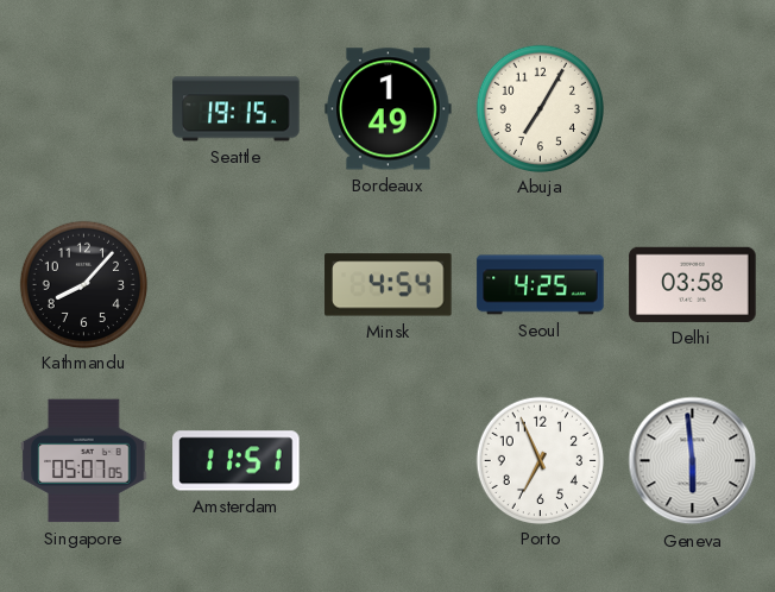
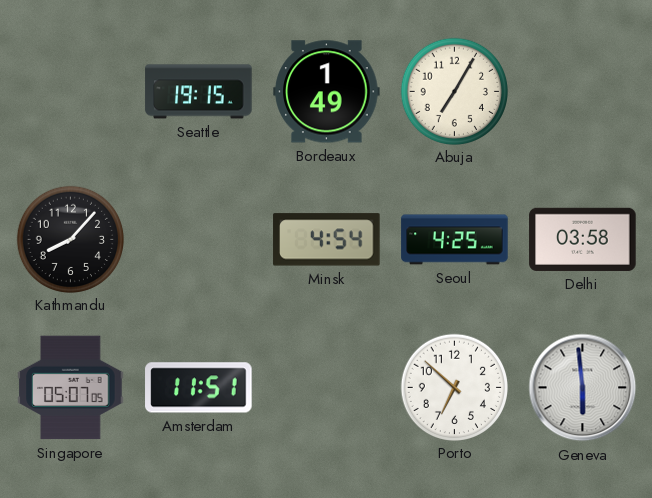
Porto: 6:56 -> 6:52 (454, 387)
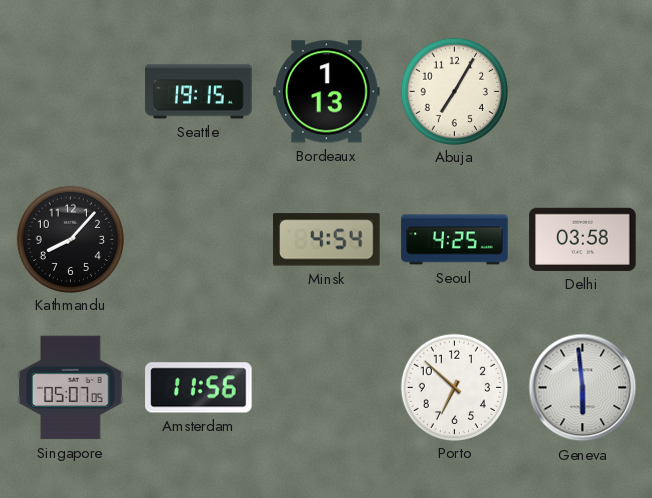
Bordeaux: 1:49 -> 1:13 (327, 92)
Amsterdam: 11:51 -> 11:56 (199, 388)
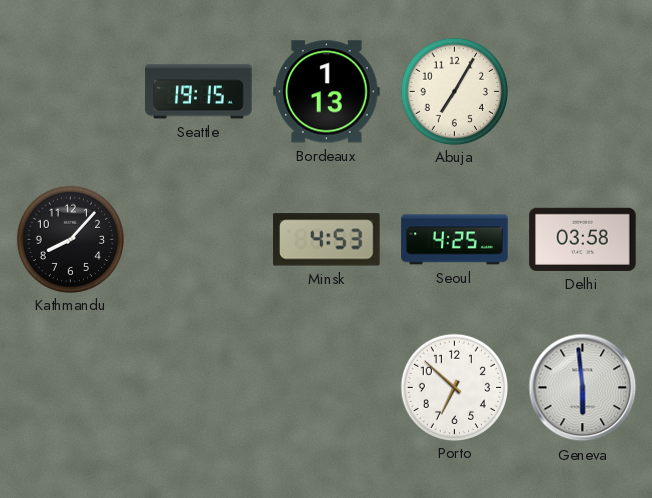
Minsk: 4:54 -> 4:53 (327, 240)
Singapore: 05:07 -> none (71, 388)
Amsterdam: 11:56 -> none (199, 388)
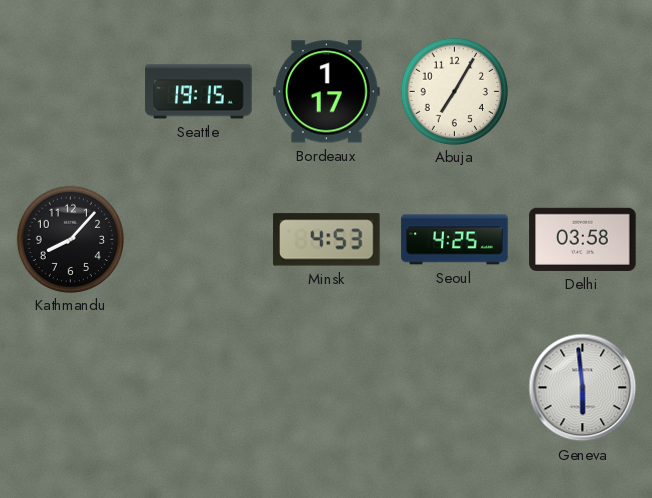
Bordeaux: 1:13 -> 1:17 (327, 92)
Porto: 6:52 -> none (454, 387)
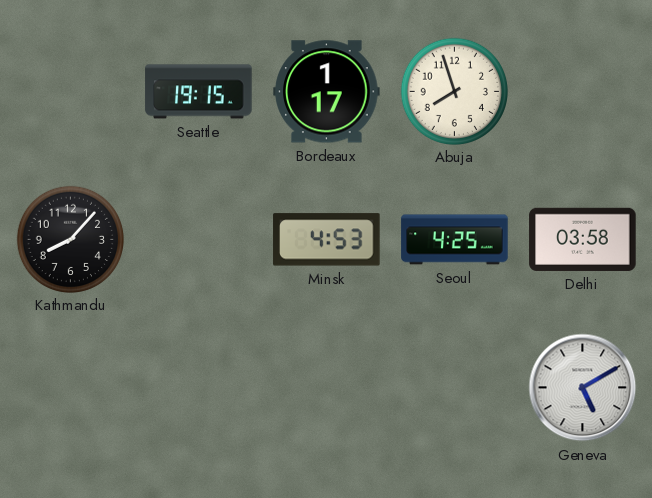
Abuja: 7:05 -> 7:57 (454, 91)
Geneva: 5:59 -> 5:10 (583, 388)
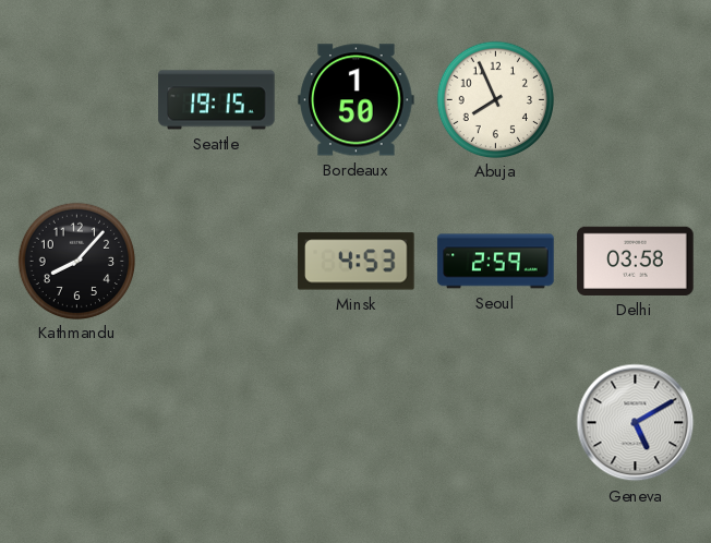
Bordeaux: 1:17 -> 1:50 (357, 100)
Abuja: 7:57 -> 7:56 (495, 99)
Seoul: 4:25 -> 2:59 (496, 262)
